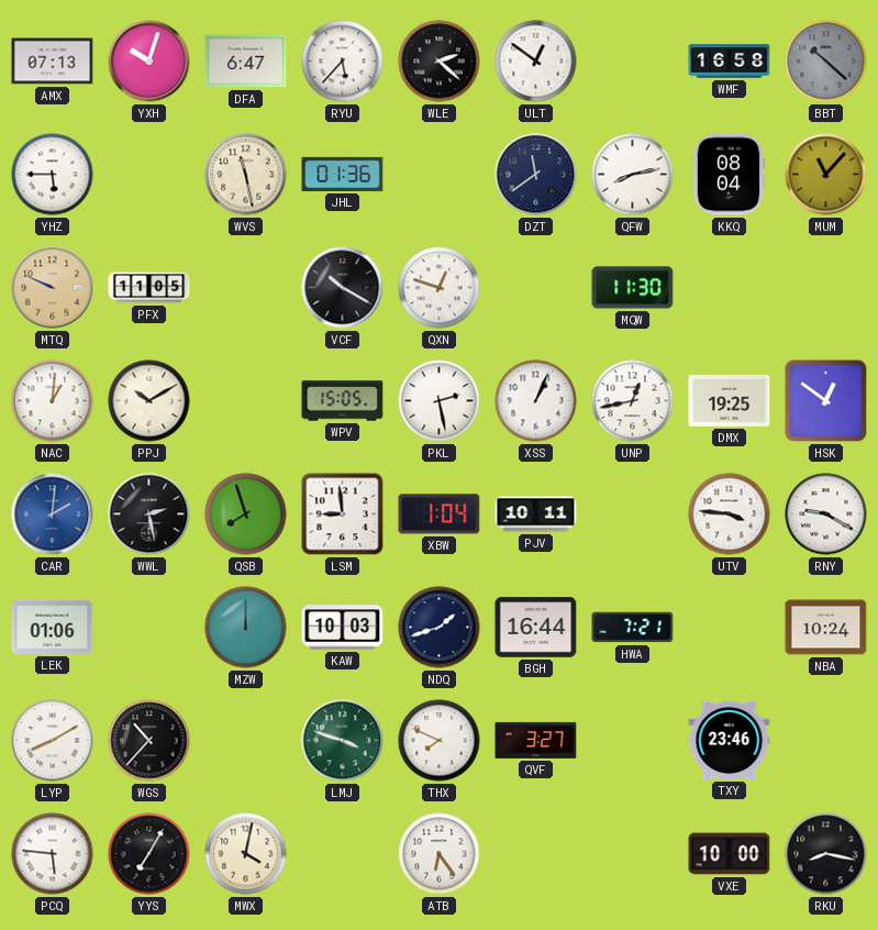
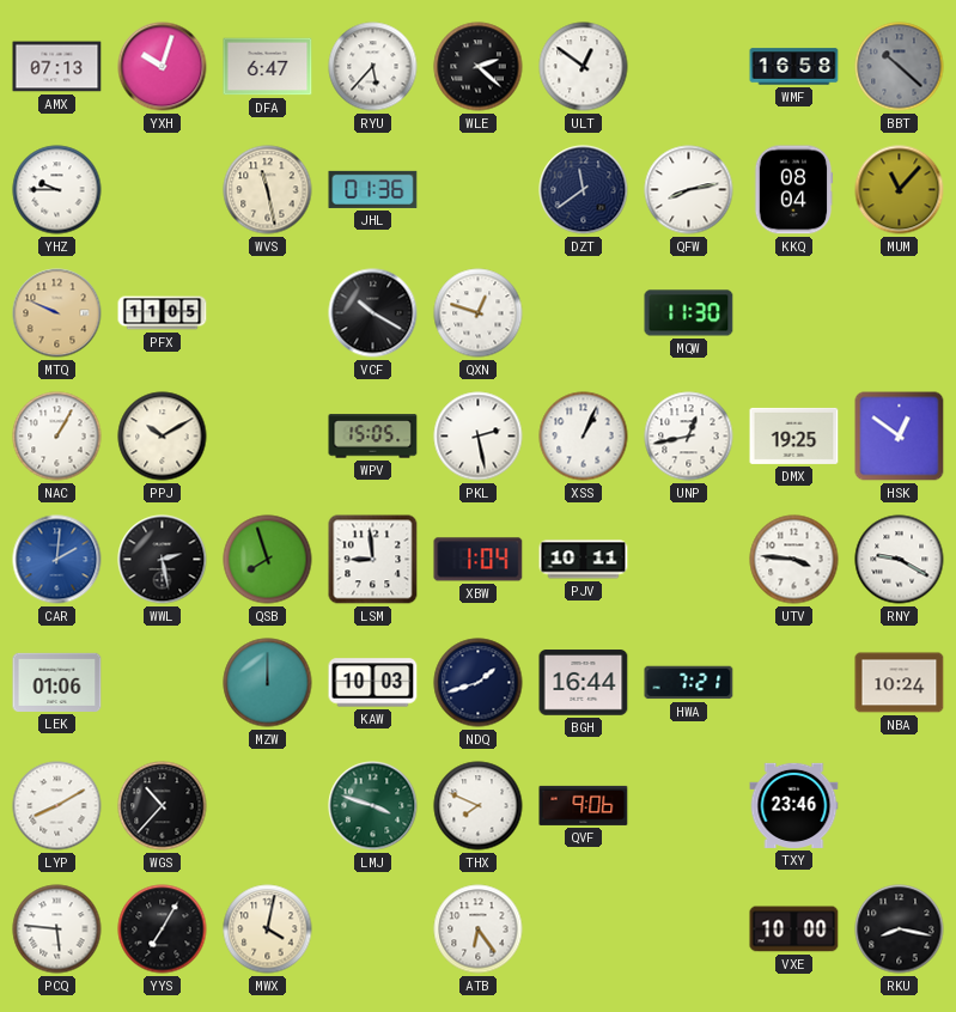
YHZ: 5:45 -> 9:45 (57, 190)
NAC: 1:01 -> 1:05 (57, 437)
QVF: 3:27 -> 9:06 (584, 805)
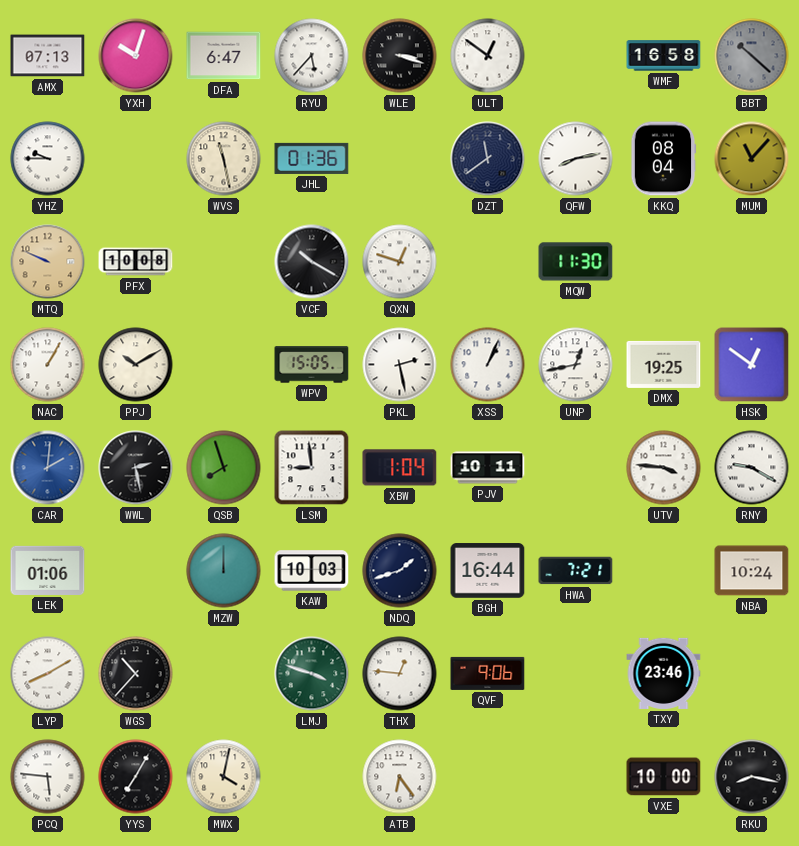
WLE: 2:22 -> 3:18 (400, 56)
PFX: 11:05 -> 10:08 (136, 262)
THX: 7:49 -> 12:46 (400, 674)
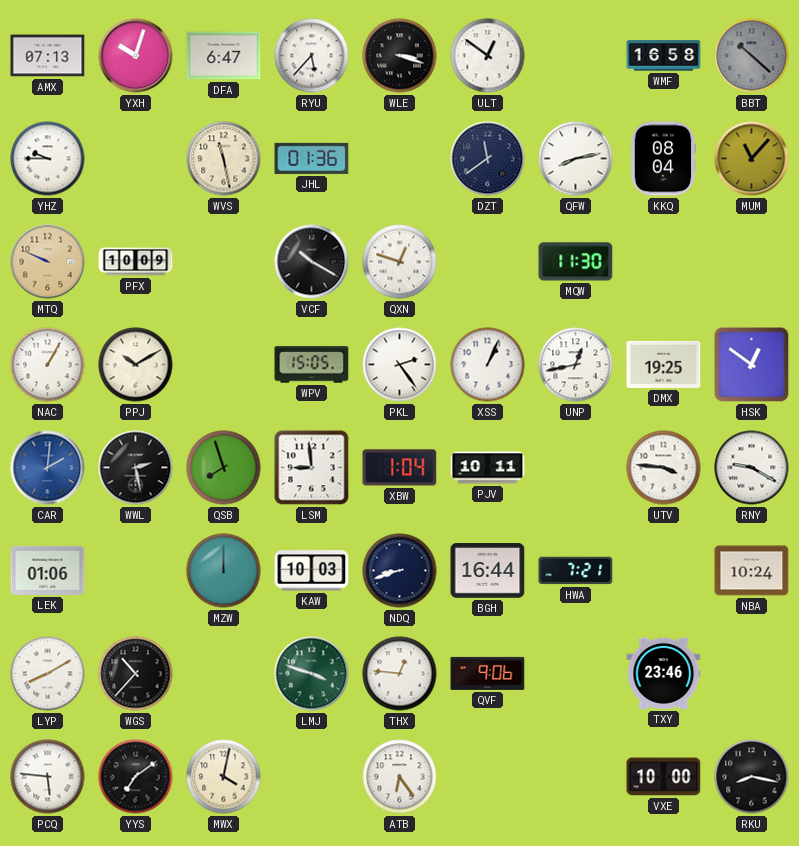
PFX: 10:08 -> 10:09 (136, 262)
PKL: 2:28 -> 2:24 (400, 365)
NDQ: 1:42 -> 8:42 (400, 571)
YYS: 7:05 -> 7:09 (136, 777)
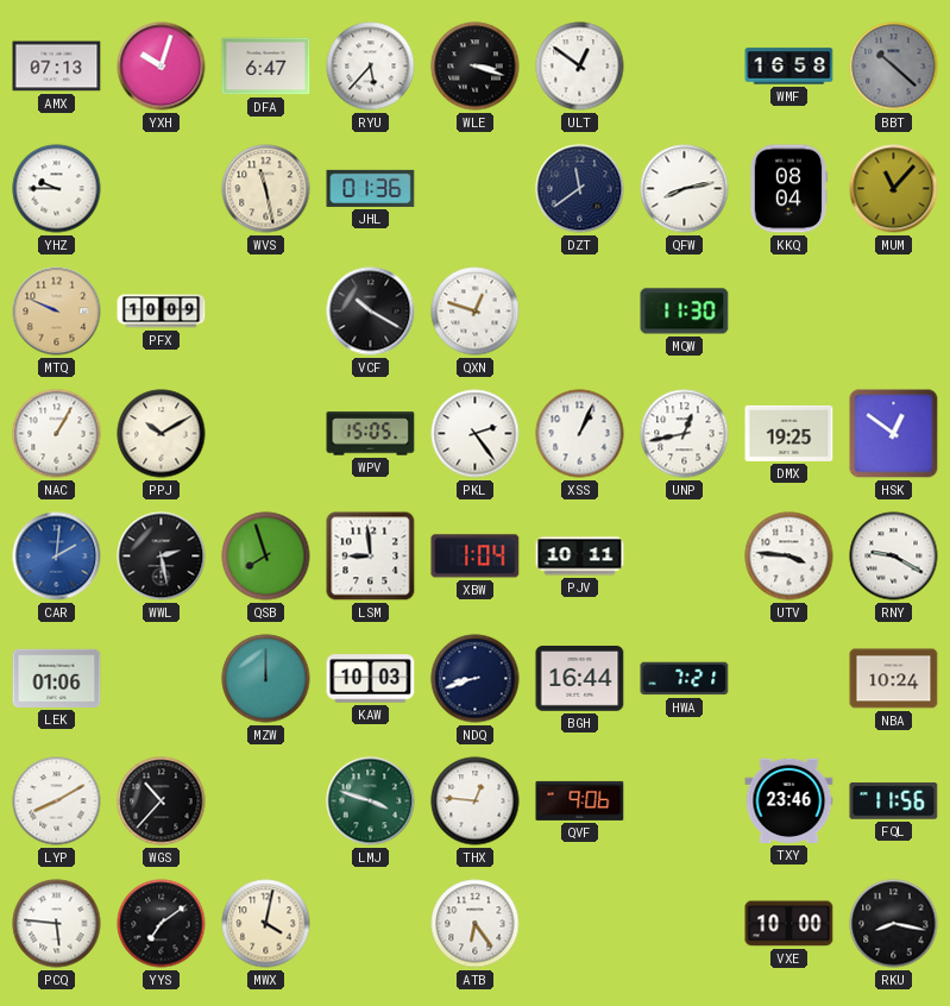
FQL: none -> 11:56 (894, 801)
